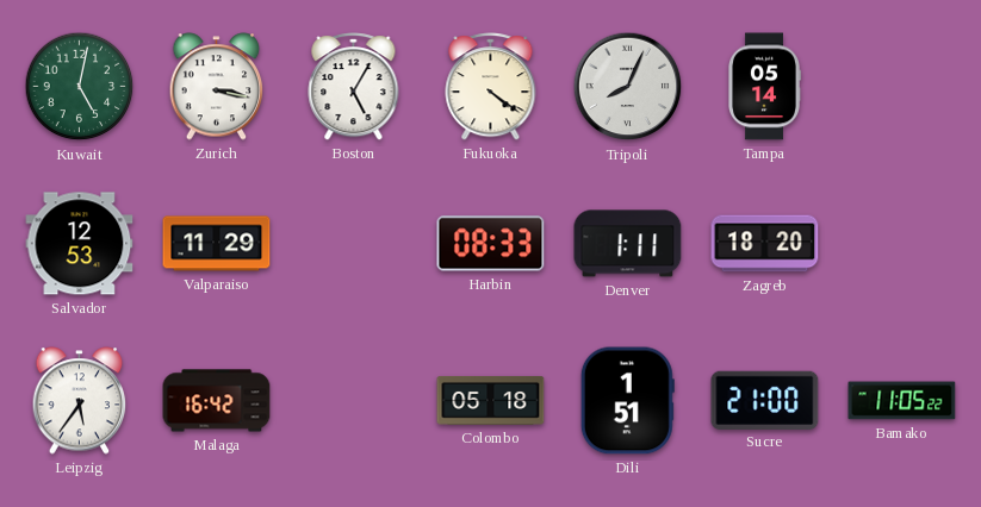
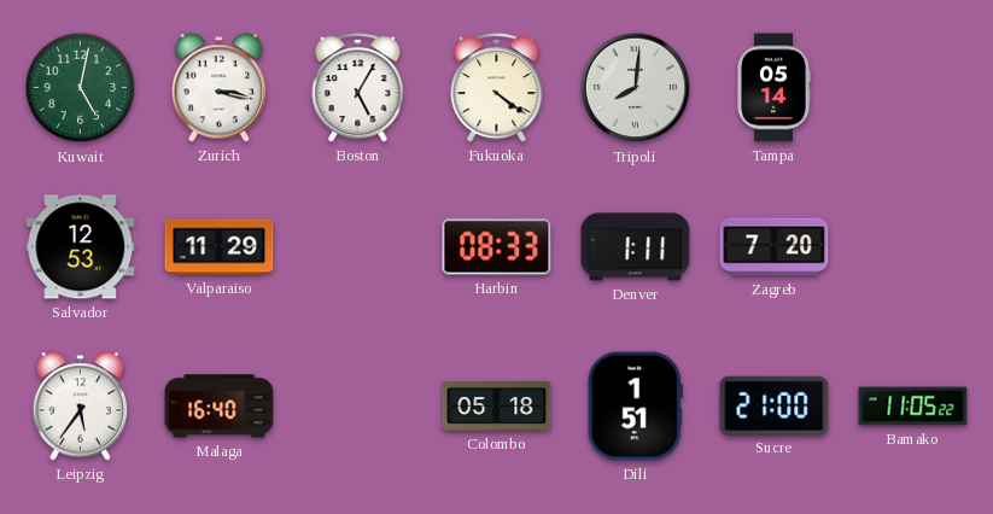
Tripoli: 8:04 -> 8:01 (636, 88)
Zagreb: 18:20 -> 7:20 (775, 247)
Malaga: 16:42 -> 16:40 (220, 407)
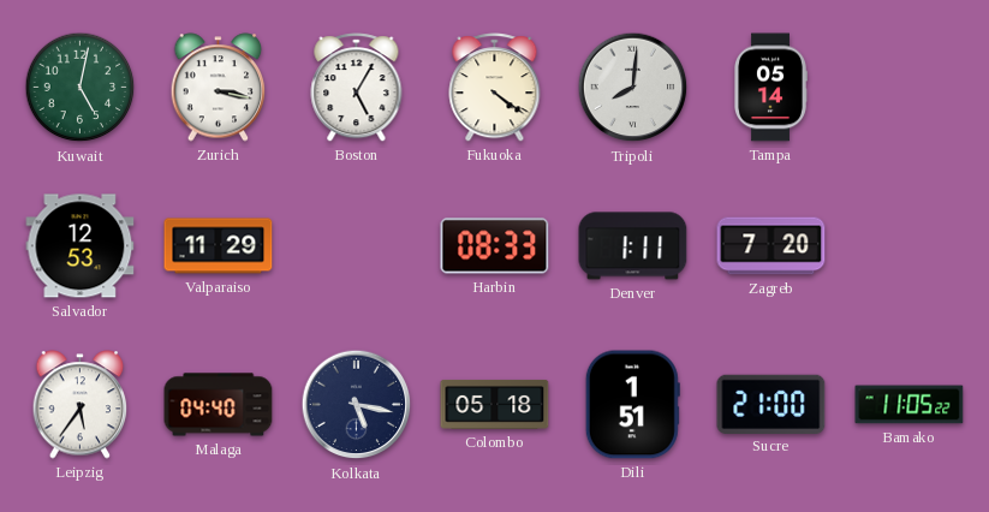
Malaga: 16:40 -> 04:40 (219, 405)
Kolkata: none -> 5:17 (357, 405)
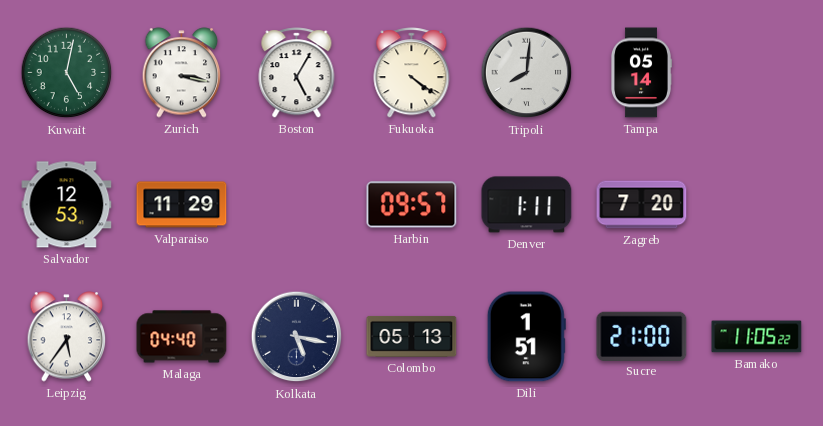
Harbin: 08:33 -> 09:57 (412, 205)
Colombo: 05:18 -> 05:13 (412, 336)
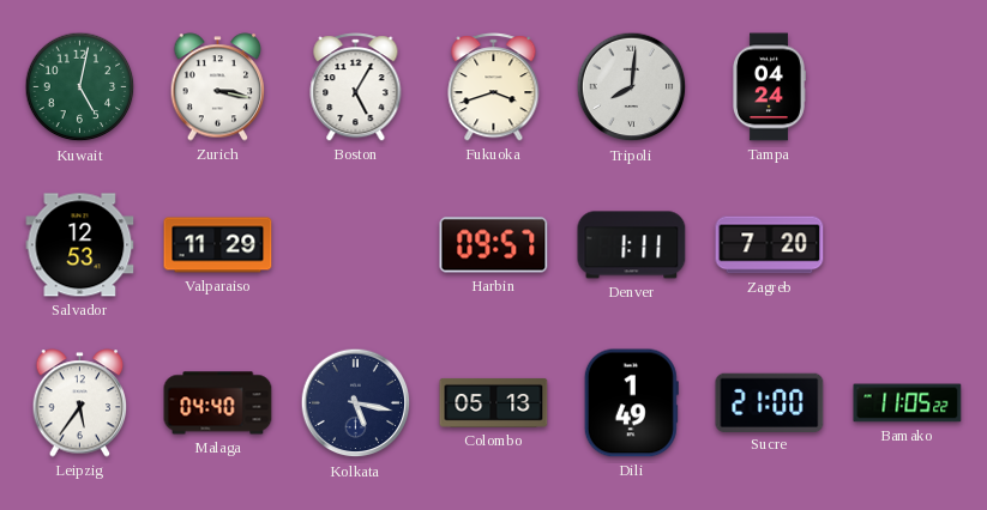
Fukuoka: 4:21 -> 3:42 (494, 87)
Tampa: 05:14 -> 04:24 (770, 87)
Dili: 1:51 -> 1:49 (631, 403)
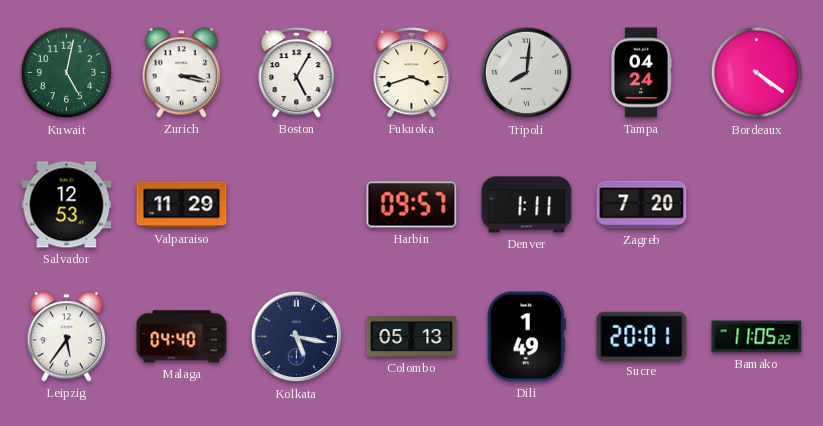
Bordeaux: none -> 4:21 (757, 73)
Sucre: 21:00 -> 20:01 (642, 336)
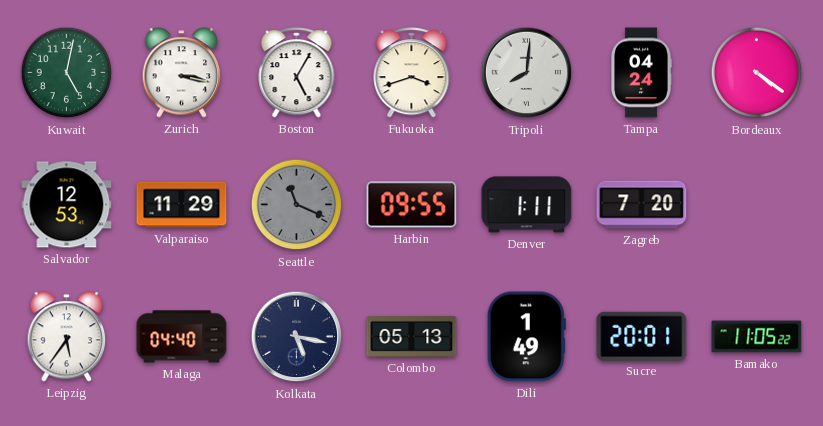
Seattle: none -> 11:19 (297, 205)
Harbin: 09:57 -> 09:55 (412, 205)
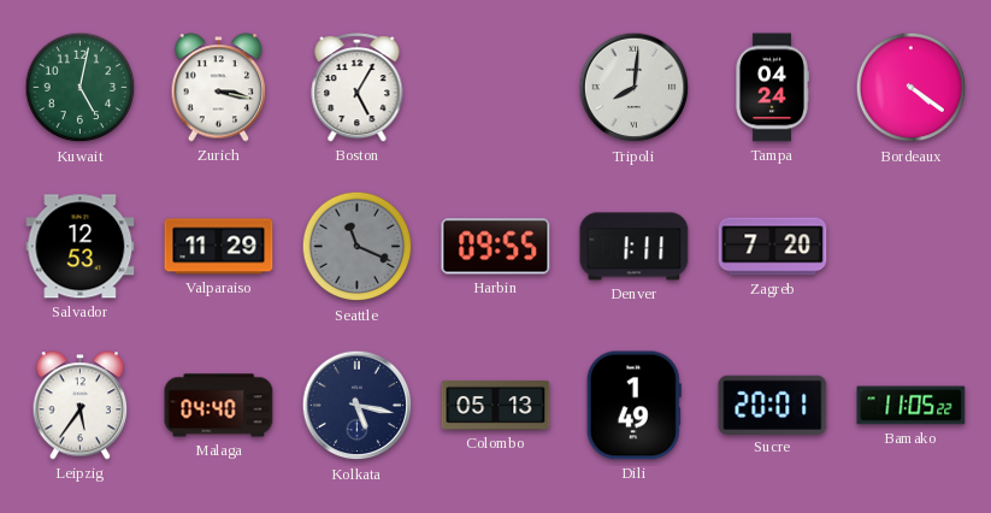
Fukuoka: 3:42 -> none (412, 73)
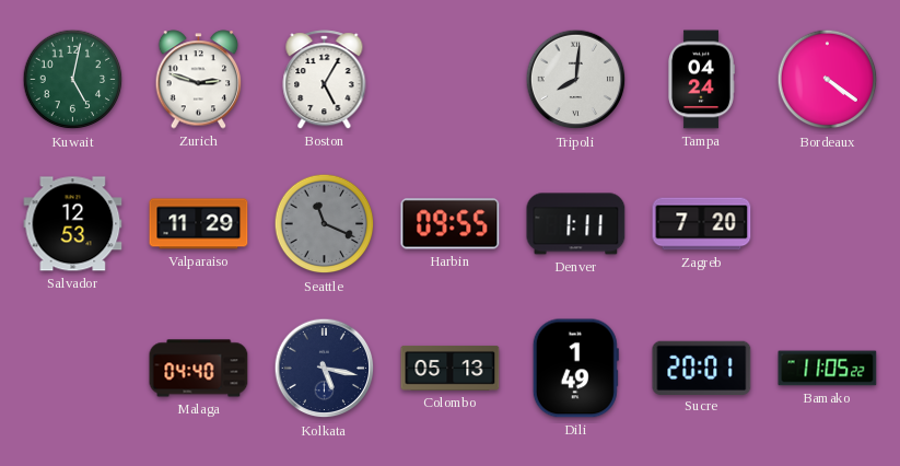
Zurich: 3:17 -> 2:48 (199, 80)
Leipzig: 5:36 -> none (81, 406)
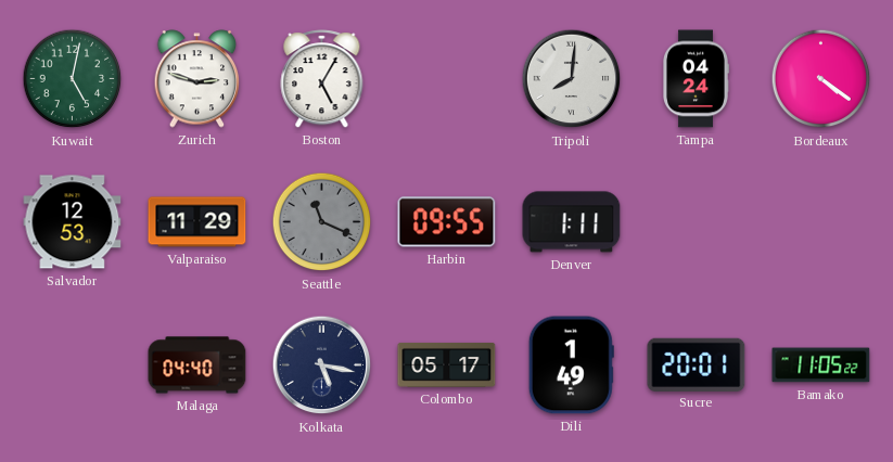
Zagreb: 7:20 -> none (702, 224)
Colombo: 05:13 -> 05:17 (447, 364)
